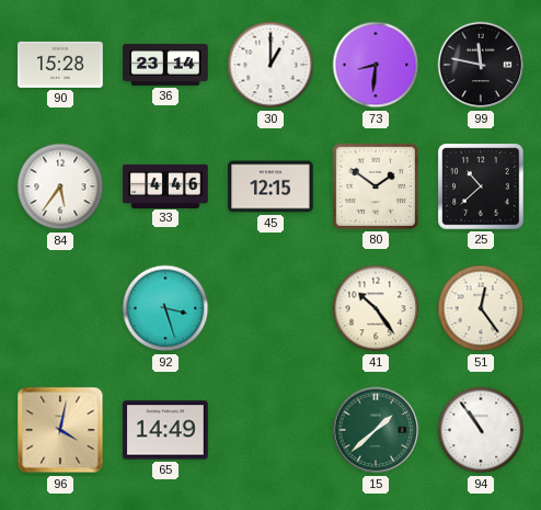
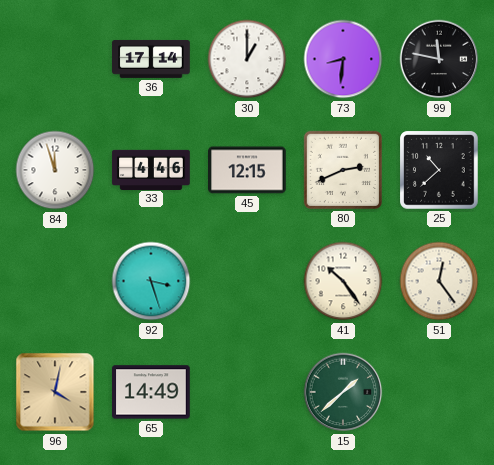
90: 15:28 -> none (60, 65)
36: 23:14 -> 17:14 (151, 59)
84: 5:36 -> 11:57 (55, 170)
80: 1:51 -> 2:41 (343, 170)
94: 10:54 -> none (481, 430)
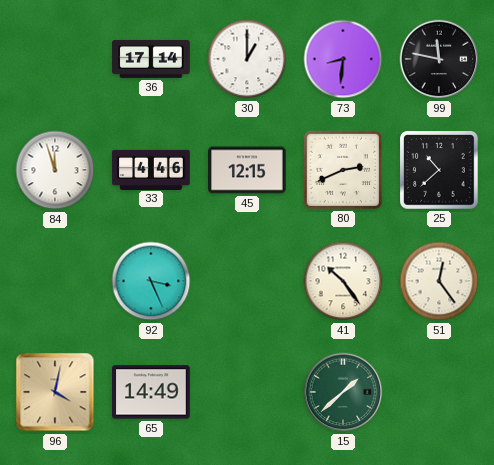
92: 3:27 -> 3:26 (151, 281)
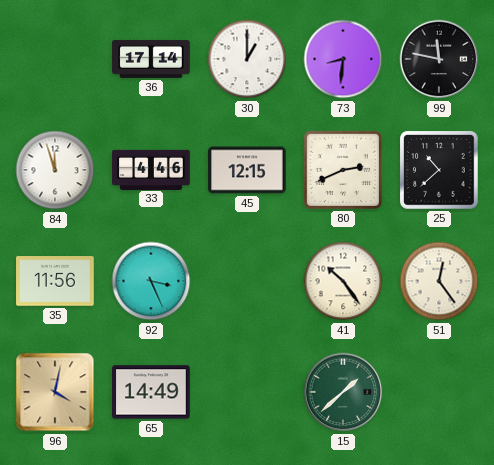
35: none -> 11:56 (55, 281)
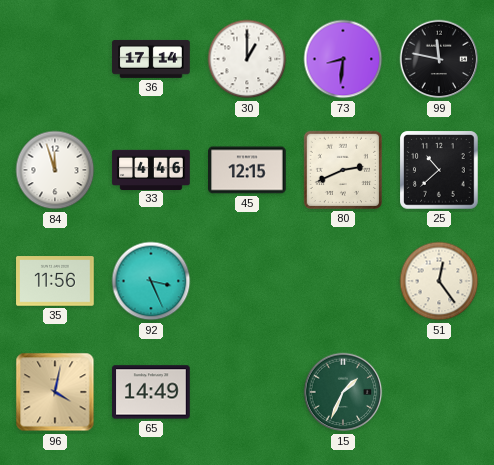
41: 10:24 -> none (343, 281)
15: 1:38 -> 1:34 (343, 392)
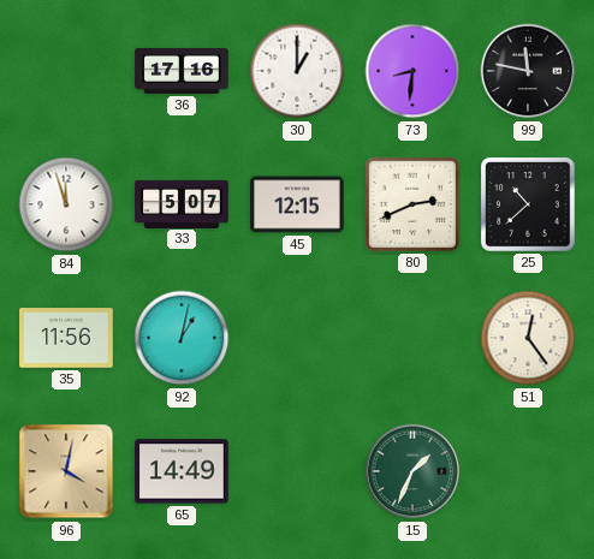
36: 17:14 -> 17:16 (182, 71)
33: 4:46 -> 5:07 (182, 203)
92: 3:26 -> 1:02 (182, 338)
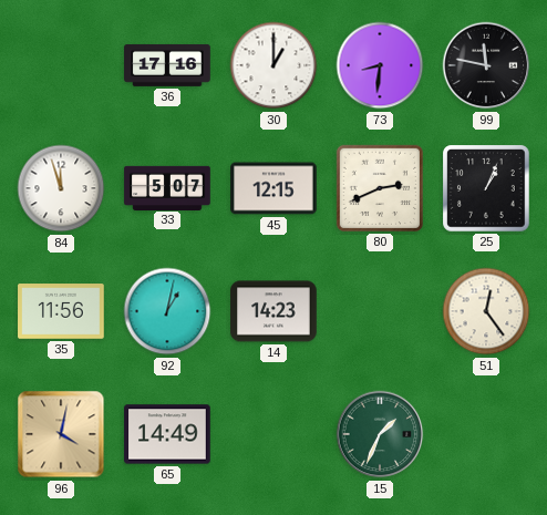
25: 10:38 -> 1:04 (486, 188)
14: none -> 14:23 (273, 311)
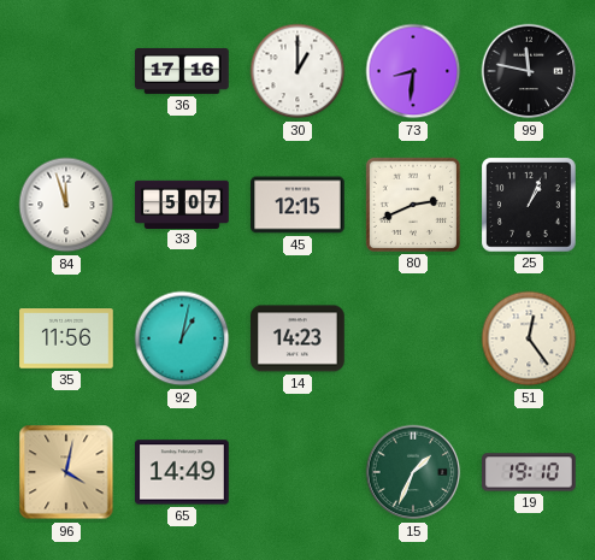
19: none -> 19:10 (529, 472)
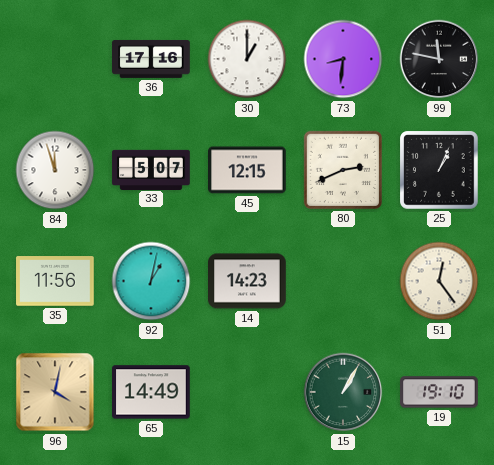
15: 1:34 -> 1:05 (343, 392)
